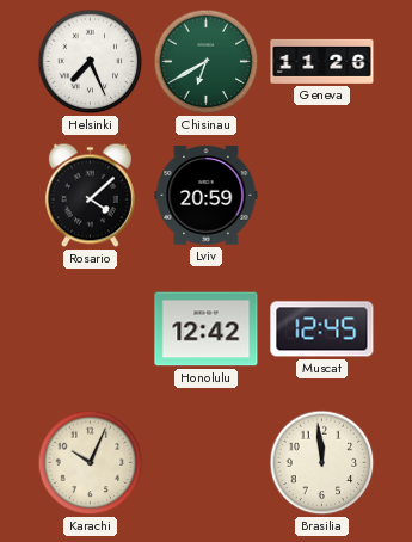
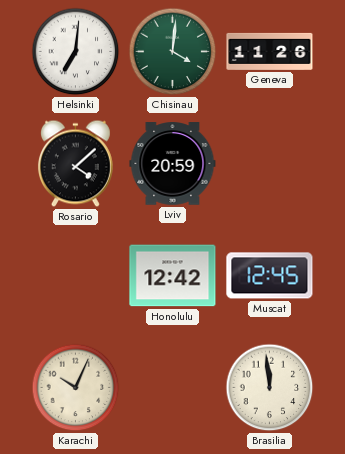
Helsinki: 7:26 -> 7:01 (76, 52)
Chisinau: 6:40 -> 4:01 (173, 52)
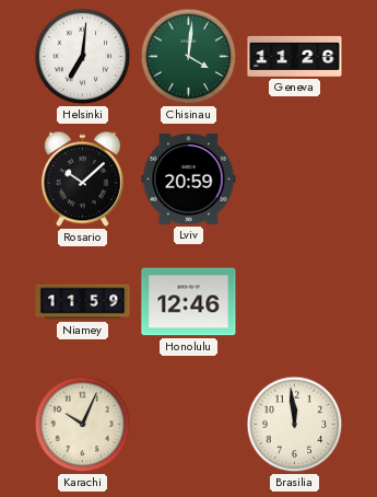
Rosario: 4:08 -> 10:08 (82, 180)
Niamey: none -> 11:59 (83, 302)
Honolulu: 12:42 -> 12:46 (189, 302)
Muscat: 12:45 -> none (270, 276)
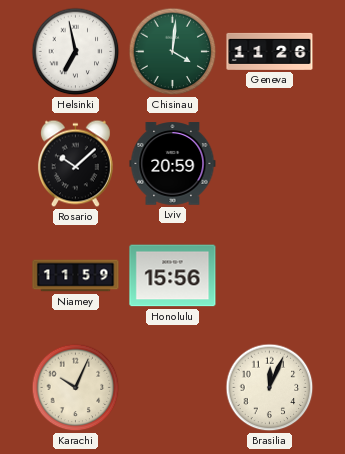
Helsinki: 7:01 -> 6:58 (76, 52)
Honolulu: 12:46 -> 15:56 (173, 276)
Brasilia: 11:59 -> 12:04 (270, 388)
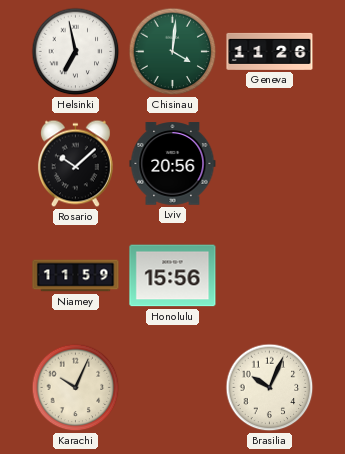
Lviv: 20:59 -> 20:56 (173, 164)
Brasilia: 12:04 -> 10:04 (270, 388)
